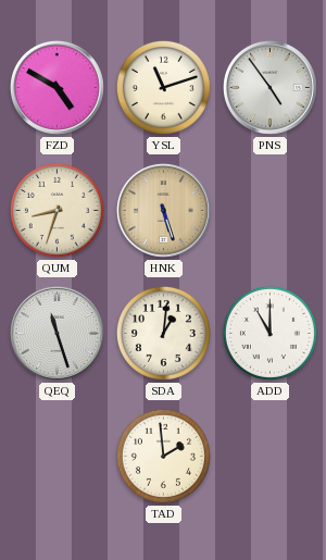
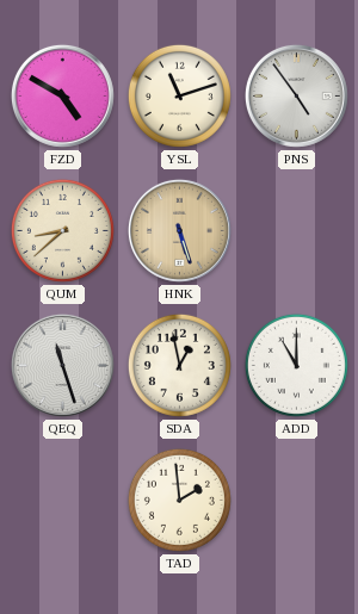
QUM: 8:33 -> 8:38 (62, 230)
SDA: 1:01 -> 12:58 (179, 365)
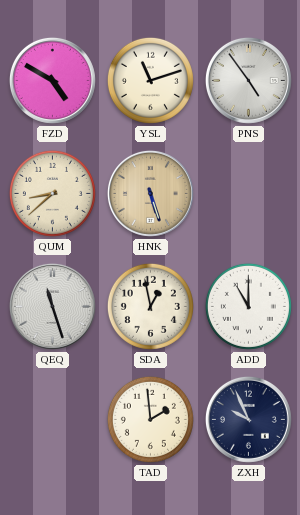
ZXH: none -> 9:56 (248, 419)
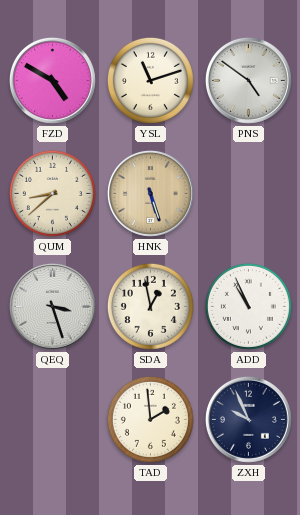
PNS: 4:54 -> 4:51 (248, 80)
QEQ: 11:27 -> 3:27 (52, 306)
ADD: 11:00 -> 10:56 (248, 306)
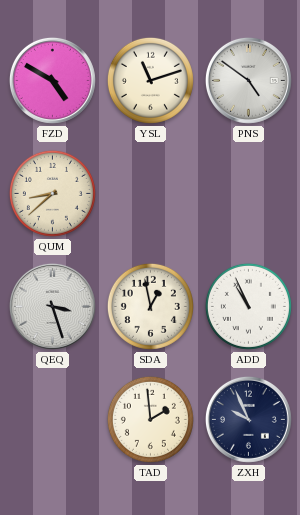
HNK: 5:27 -> none (150, 193)
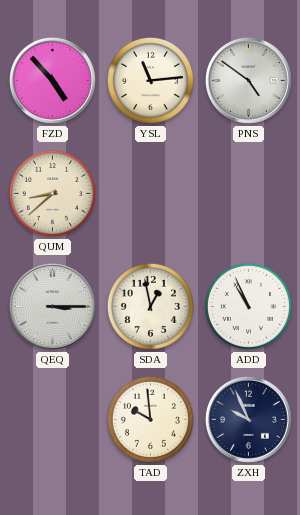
FZD: 4:50 -> 4:53 (52, 80)
YSL: 11:12 -> 11:14 (150, 80)
QEQ: 3:27 -> 3:15 (52, 306)
TAD: 1:59 -> 9:59 (150, 419)
